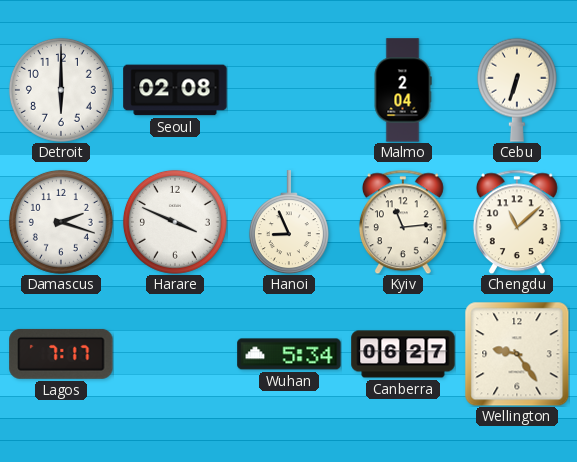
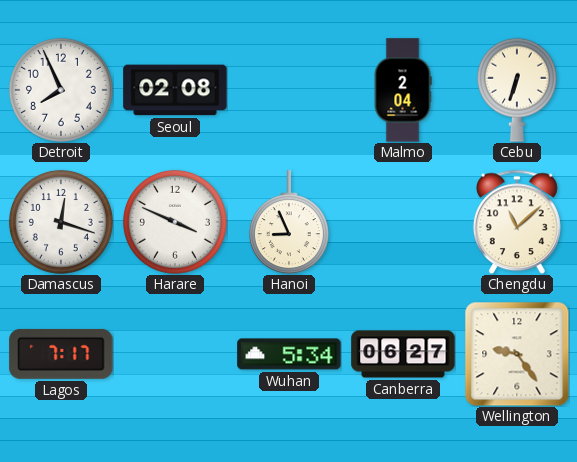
Detroit: 6:00 -> 7:56 (61, 90)
Damascus: 2:18 -> 12:18 (61, 222)
Kyiv: 11:14 -> none (403, 222)
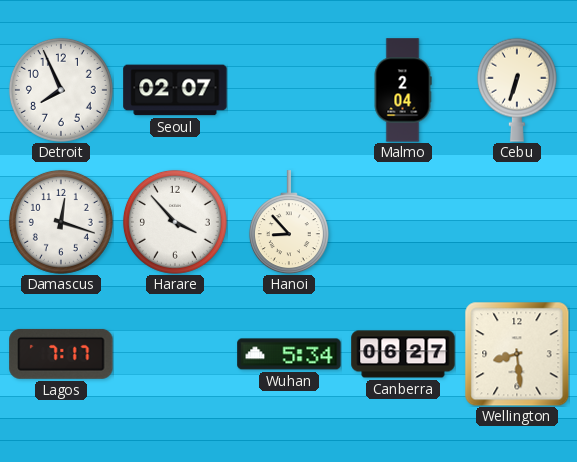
Seoul: 02:08 -> 02:07 (175, 90)
Harare: 3:49 -> 3:53 (175, 222)
Hanoi: 8:56 -> 8:53 (289, 222)
Chengdu: 11:08 -> none (517, 222)
Wellington: 9:24 -> 8:29 (517, 354)
